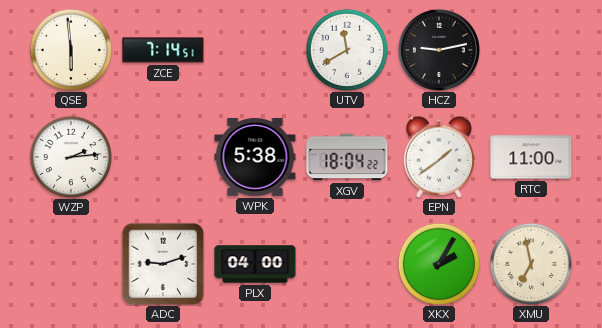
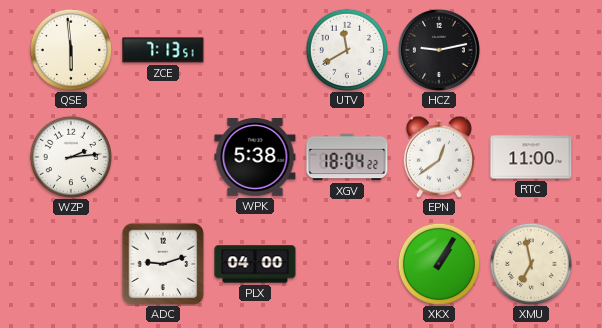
ZCE: 7:14 -> 7:13 (163, 50)
EPN: 1:39 -> 12:39 (439, 157)
XKX: 2:05 -> 1:05 (439, 264)
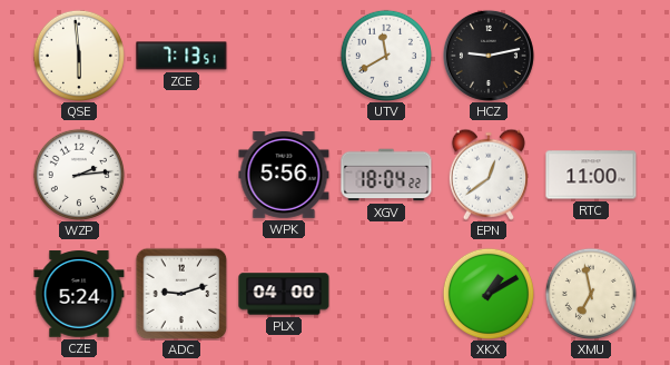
WPK: 5:38 -> 5:56 (284, 175)
CZE: none -> 5:24 (79, 294)
XKX: 1:05 -> 1:10 (489, 294)
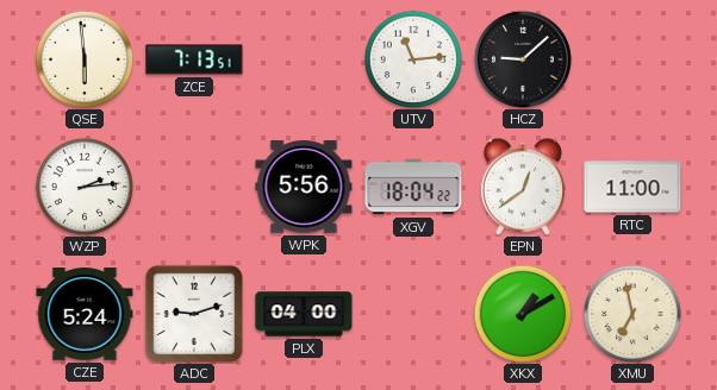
UTV: 11:40 -> 11:14 (413, 59)
HCZ: 9:13 -> 9:08 (523, 59)
